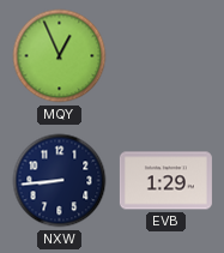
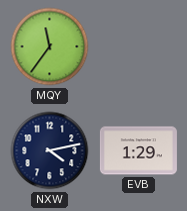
MQY: 12:56 -> 11:36 (50, 47)
NXW: 8:44 -> 4:13 (50, 151)
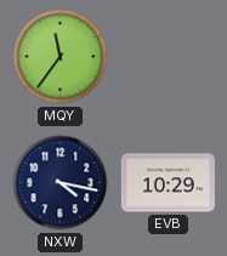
NXW: 4:13 -> 4:17 (61, 183)
EVB: 1:29 -> 10:29 (168, 183)
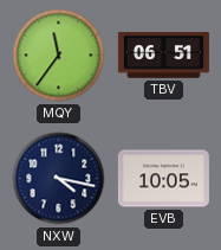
TBV: none -> 06:51 (163, 56)
EVB: 10:29 -> 10:05 (163, 179)
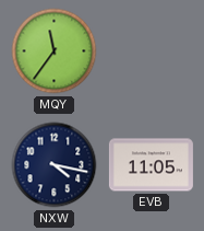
TBV: 06:51 -> none (163, 56)
EVB: 10:05 -> 11:05 (151, 165)
